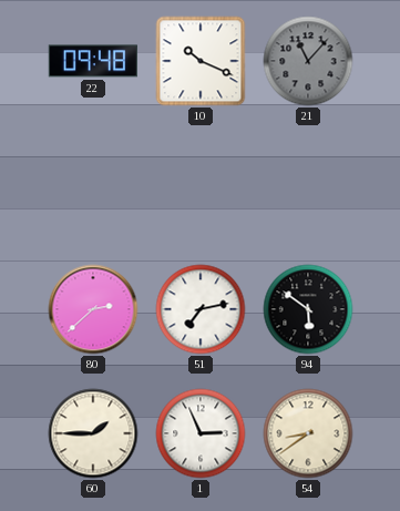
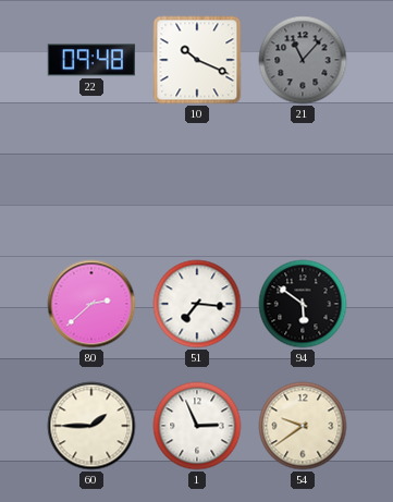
51: 7:13 -> 7:16 (197, 304)
54: 8:39 -> 9:39 (303, 426)
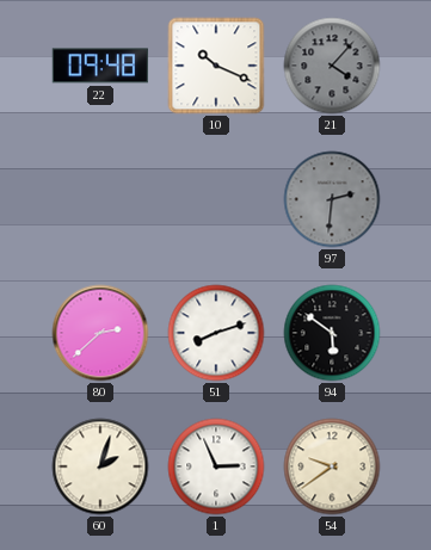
21: 11:07 -> 4:07 (332, 66)
97: none -> 2:31 (332, 199)
51: 7:16 -> 8:12 (216, 333)
60: 1:45 -> 2:03 (100, 466)
